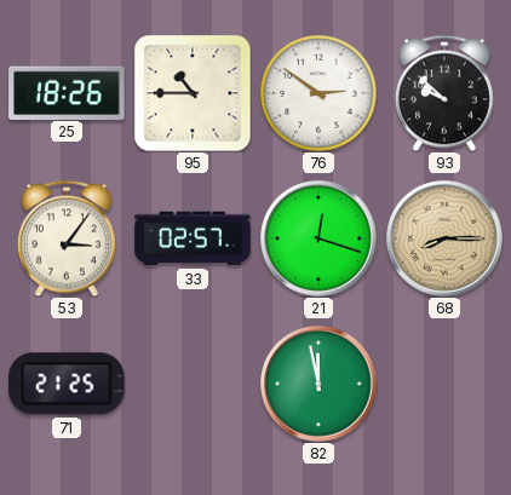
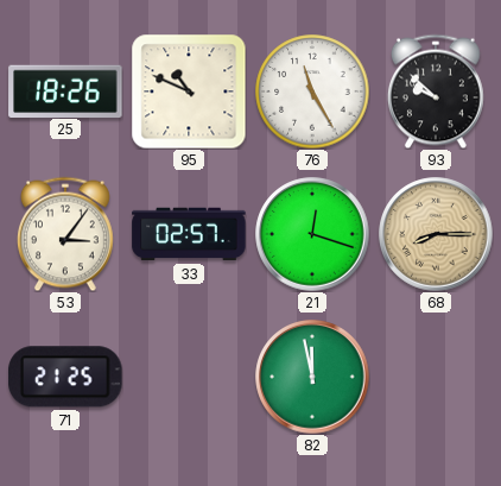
95: 10:45 -> 10:49 (189, 91)
76: 2:51 -> 11:25 (312, 91)
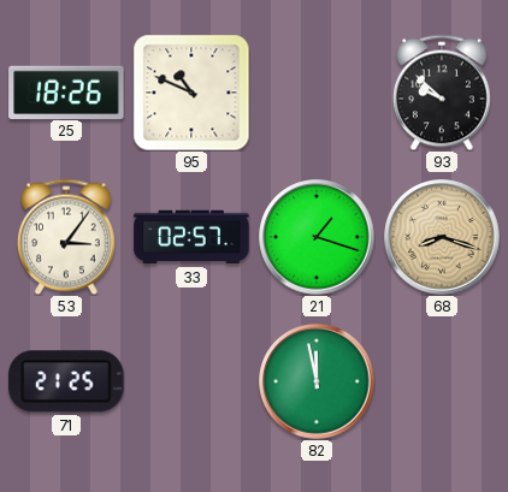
76: 11:25 -> none (312, 91)
21: 12:18 -> 1:18 (317, 237)
68: 8:15 -> 8:18 (442, 237)
